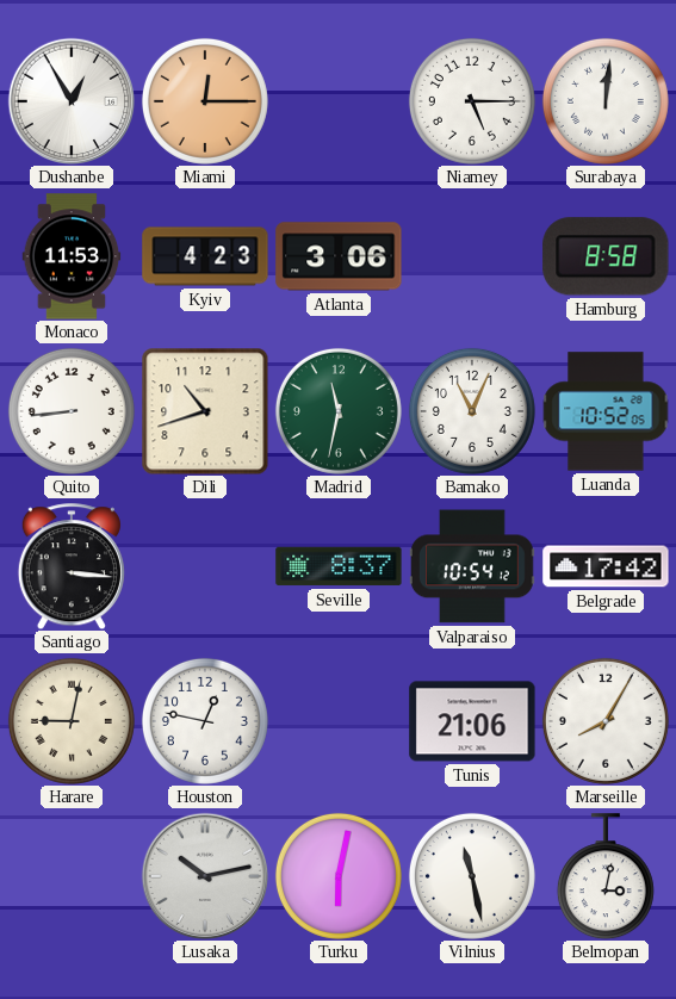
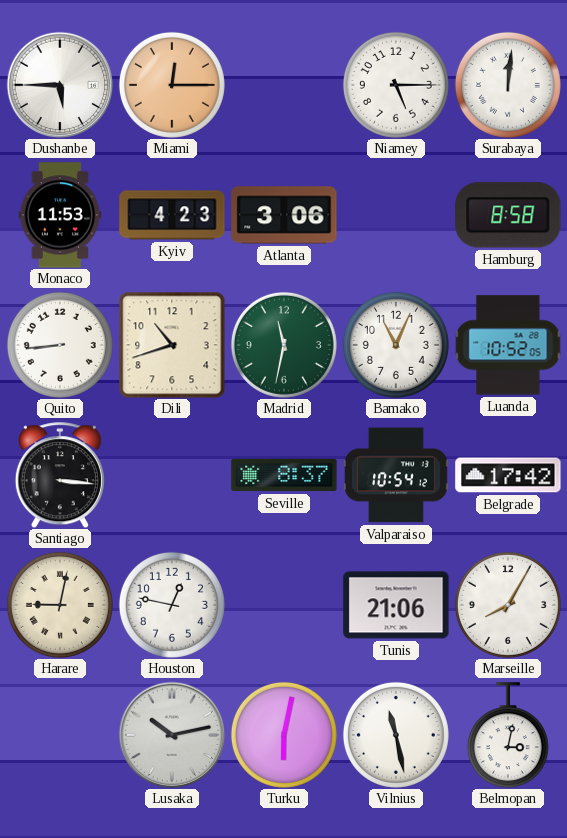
Dushanbe: 12:55 -> 5:45 (60, 85)
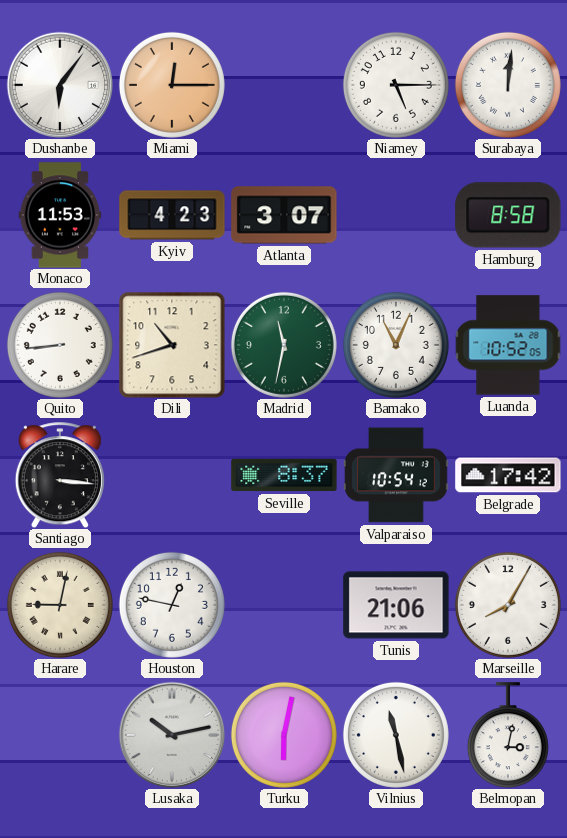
Dushanbe: 5:45 -> 6:06 (60, 85)
Atlanta: 3:06 -> 3:07 (284, 215)
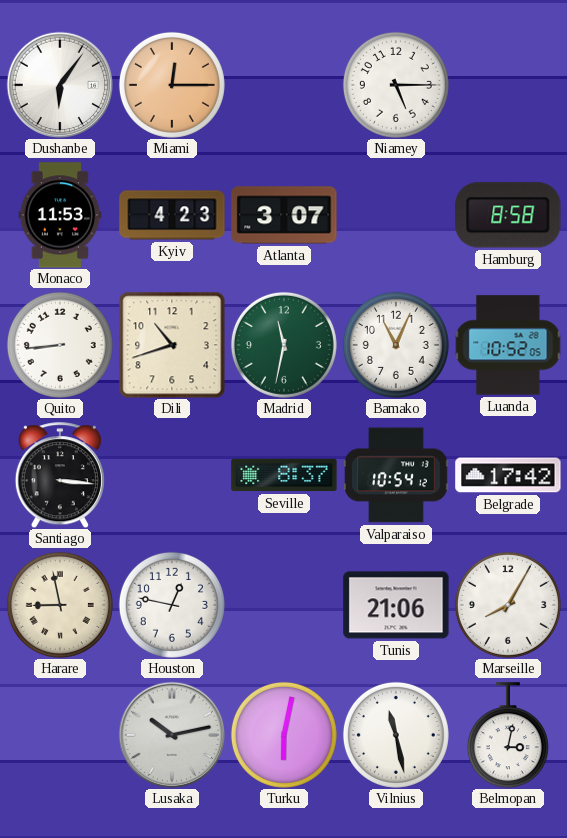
Surabaya: 12:01 -> none (508, 85)
Harare: 9:02 -> 8:58 (60, 605)
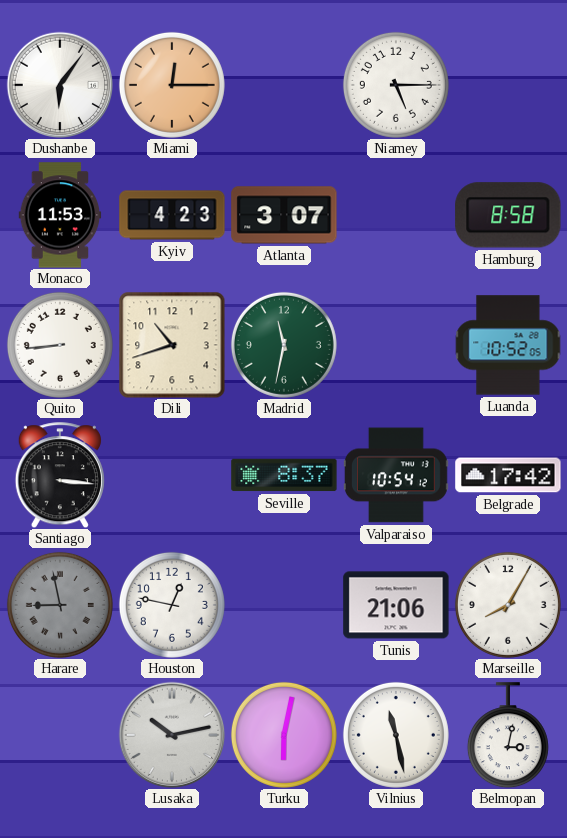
Bamako: 11:04 -> none (396, 345)
Harare dial: cream -> grey (60, 605)
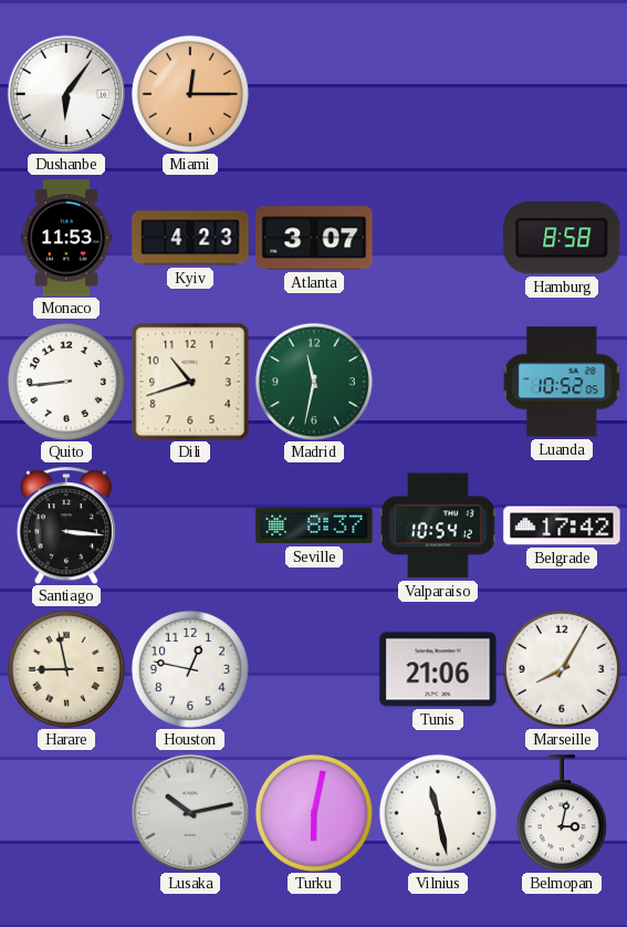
Niamey: 5:15 -> none (396, 85)
Harare dial: grey -> cream (66, 669)
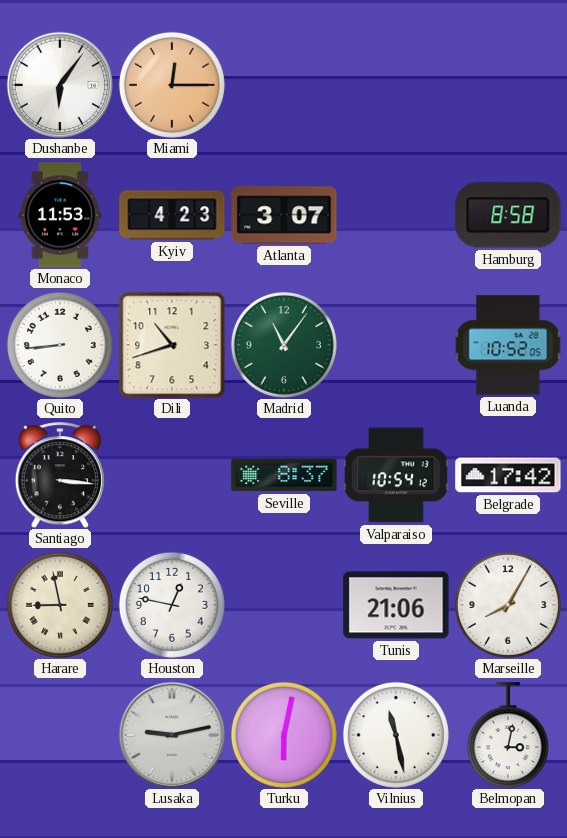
Madrid: 11:32 -> 11:06 (284, 345)
Lusaka: 10:13 -> 9:13 (172, 735)
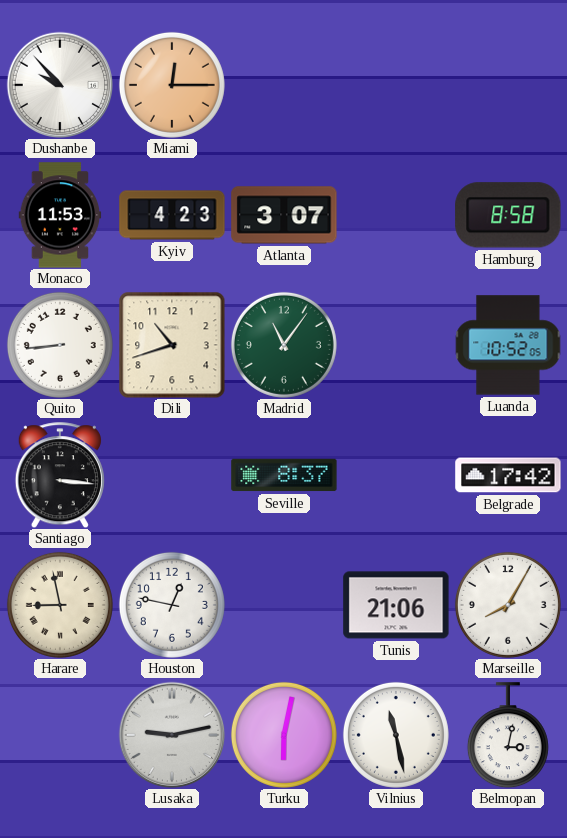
Dushanbe: 6:06 -> 9:53 (60, 85)
Valparaiso: 10:54 -> none (396, 475)
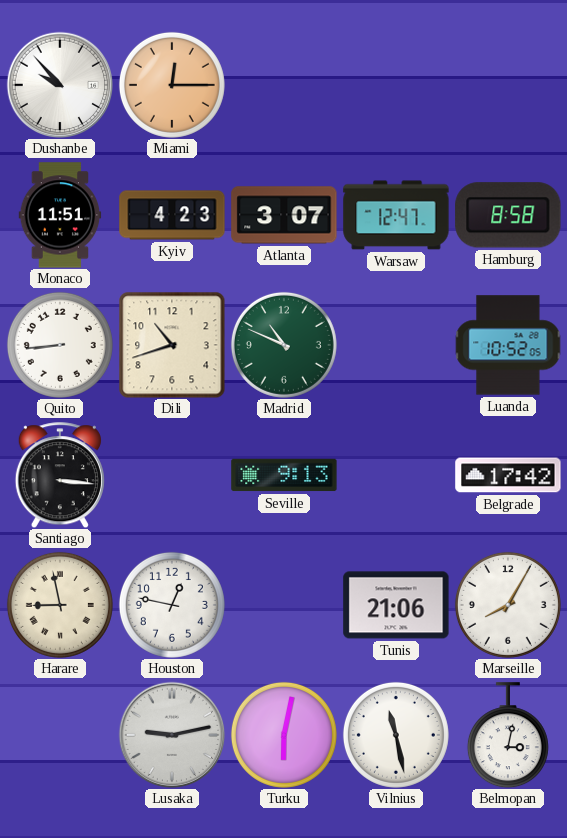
Monaco: 11:53 -> 11:51 (60, 215)
Warsaw: none -> 12:47 (396, 215)
Madrid: 11:06 -> 10:49 (284, 345)
Seville: 8:37 -> 9:13 (284, 475)
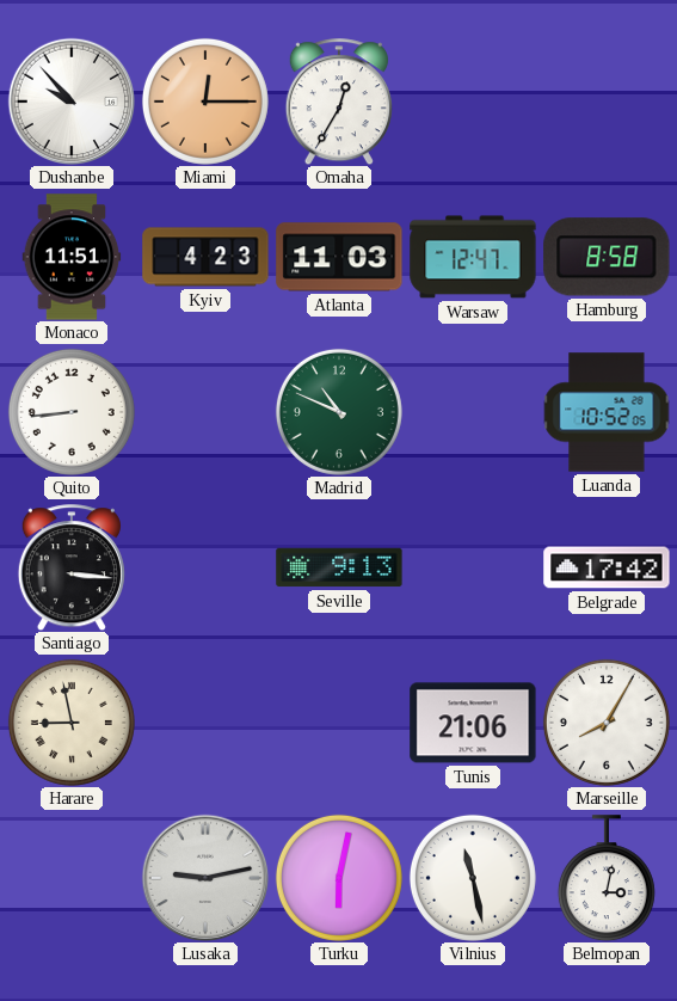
Omaha: none -> 12:35 (339, 102)
Atlanta: 3:07 -> 11:03 (339, 257)
Dili: 10:42 -> none (172, 345)
Houston: 12:47 -> none (172, 605)
